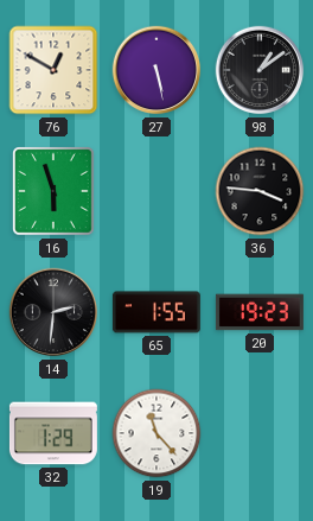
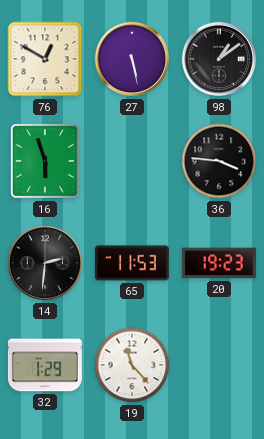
65: 1:55 -> 11:53 (132, 263)
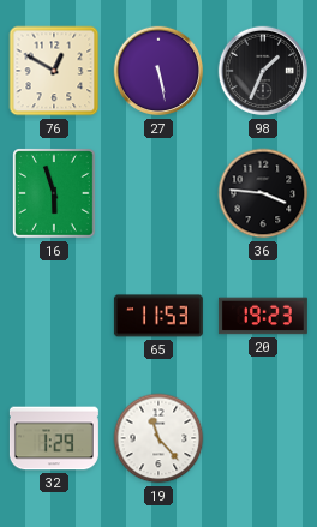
98: 1:09 -> 1:34 (263, 71)
14: 2:31 -> none (45, 263)
